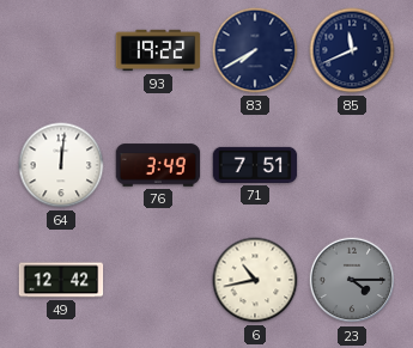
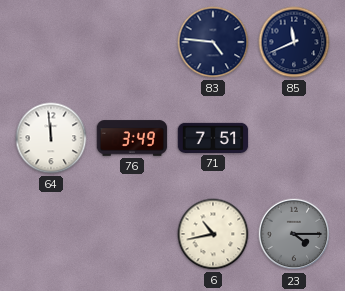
93: 19:22 -> none (158, 50)
83: 7:40 -> 4:46 (213, 42)
64: 12:01 -> 11:59 (51, 138)
49: 12:42 -> none (61, 280)
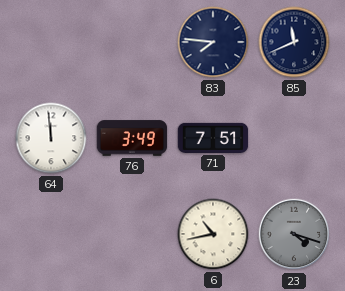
83: 4:46 -> 7:46 (213, 42)
23: 4:15 -> 4:18 (294, 234)
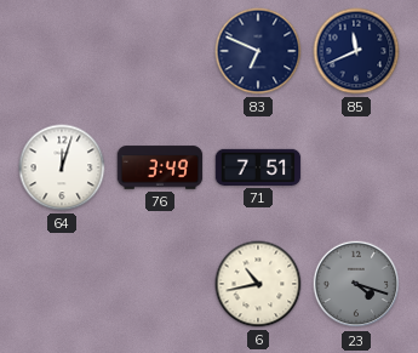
83: 7:46 -> 6:49 (258, 51)
64: 11:59 -> 12:03 (62, 167)
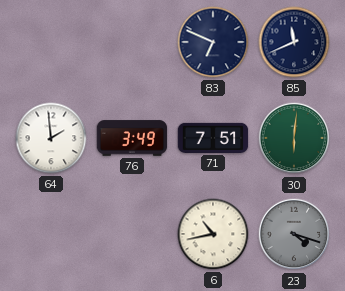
64: 12:03 -> 1:59 (51, 138)
30: none -> 6:01 (294, 138)
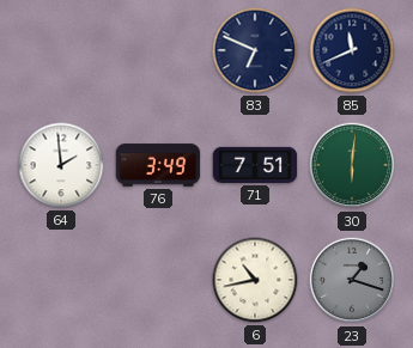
23: 4:18 -> 1:18 (352, 280)
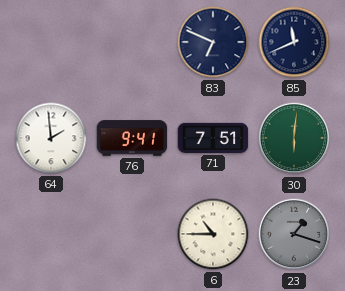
76: 3:49 -> 9:41 (132, 138)
6: 10:43 -> 10:45 (213, 234)
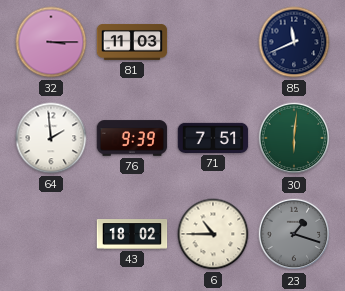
32: none -> 3:15 (51, 42)
81: none -> 11:03 (132, 43)
83: 6:49 -> none (213, 42)
76: 9:41 -> 9:39 (132, 138)
43: none -> 18:02 (132, 234)
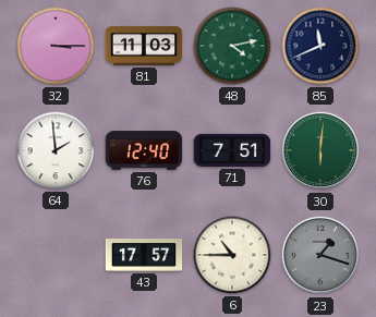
48: none -> 4:13 (232, 46)
76: 9:39 -> 12:40 (144, 150)
43: 18:02 -> 17:57 (144, 255)
